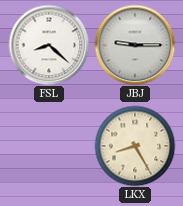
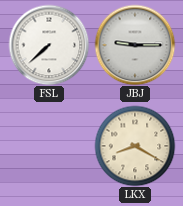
FSL: 8:22 -> 7:38 (49, 45)
LKX: 8:25 -> 8:20 (135, 146)
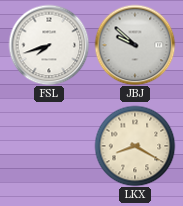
FSL: 7:38 -> 7:42 (49, 45)
JBJ: 9:15 -> 9:52 (135, 45)
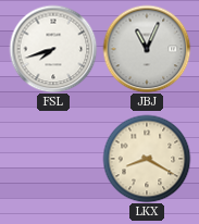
JBJ: 9:52 -> 11:04 (147, 49)
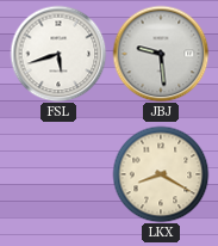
FSL: 7:42 -> 5:42 (58, 54)
JBJ: 11:04 -> 9:29 (161, 54)
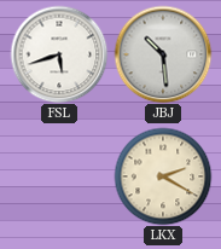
JBJ: 9:29 -> 10:29 (163, 54)
LKX: 8:20 -> 2:20 (163, 176)
